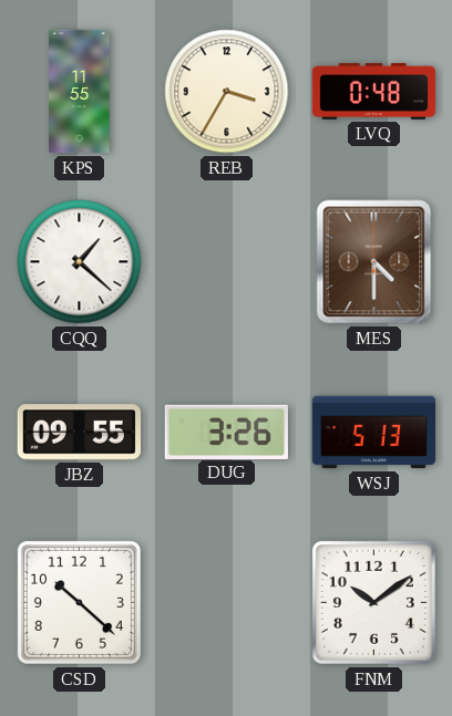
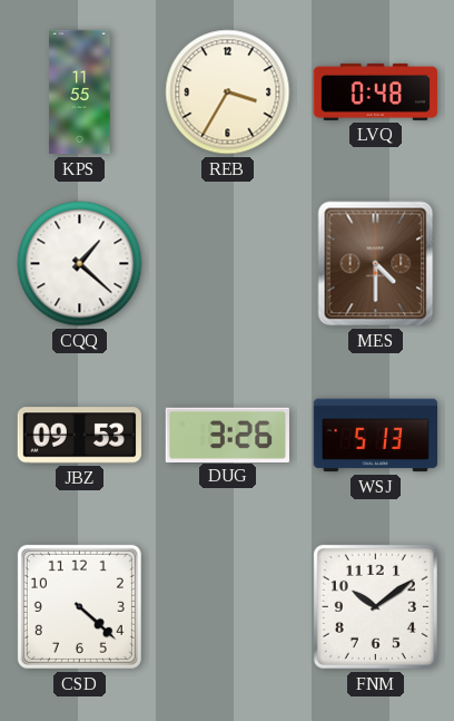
JBZ: 09:55 -> 09:53 (79, 436)
CSD: 10:22 -> 4:22 (79, 606)
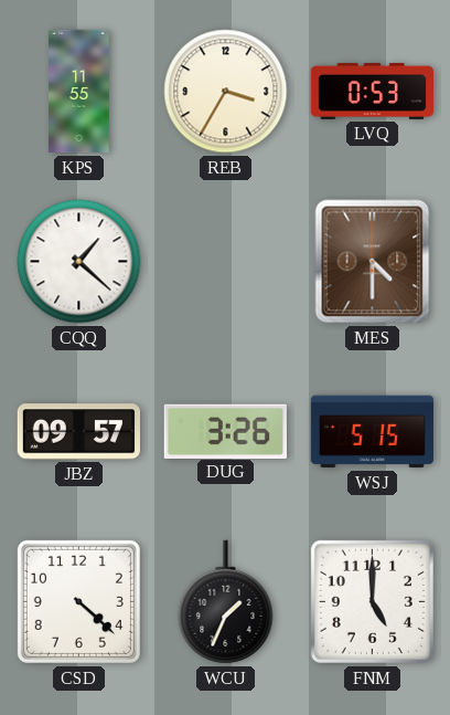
LVQ: 0:48 -> 0:53 (372, 91)
JBZ: 09:53 -> 09:57 (78, 432)
WSJ: 5:13 -> 5:15 (372, 432)
WCU: none -> 1:34 (226, 602)
FNM: 10:09 -> 5:00 (372, 601)
